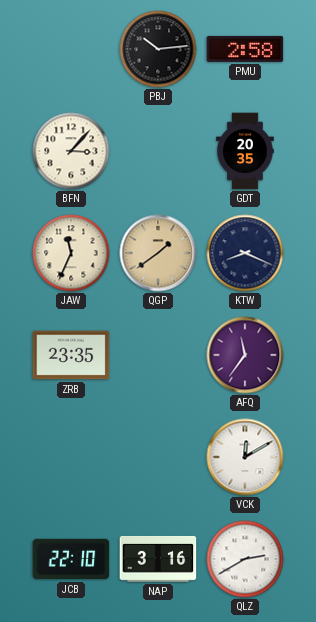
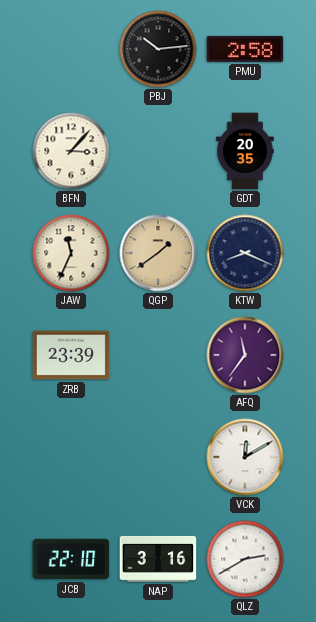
ZRB: 23:35 -> 23:39 (71, 355)
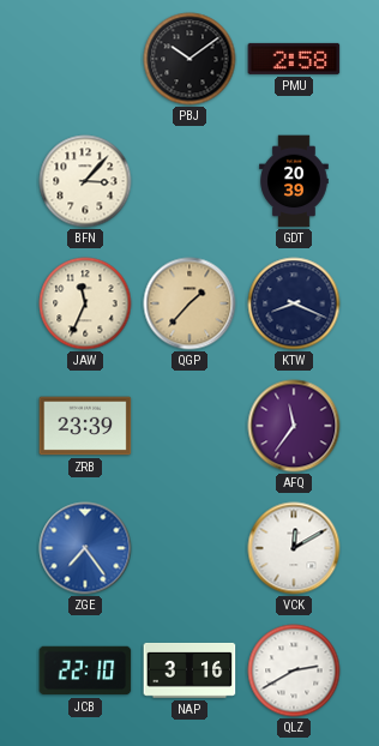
PBJ: 10:14 -> 10:09 (189, 59)
GDT: 20:35 -> 20:39 (294, 181)
QGP: 1:39 -> 1:37 (189, 303)
ZGE: none -> 7:24 (85, 548)
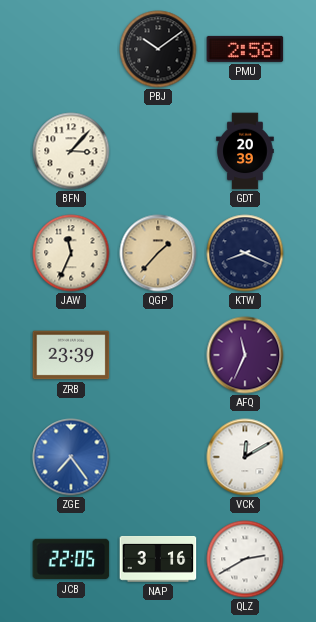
AFQ: 11:36 -> 11:34 (245, 355)
JCB: 22:10 -> 22:05 (71, 559)
